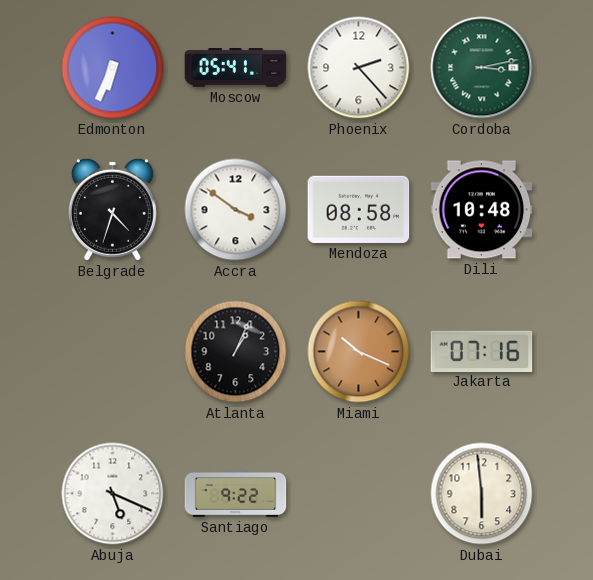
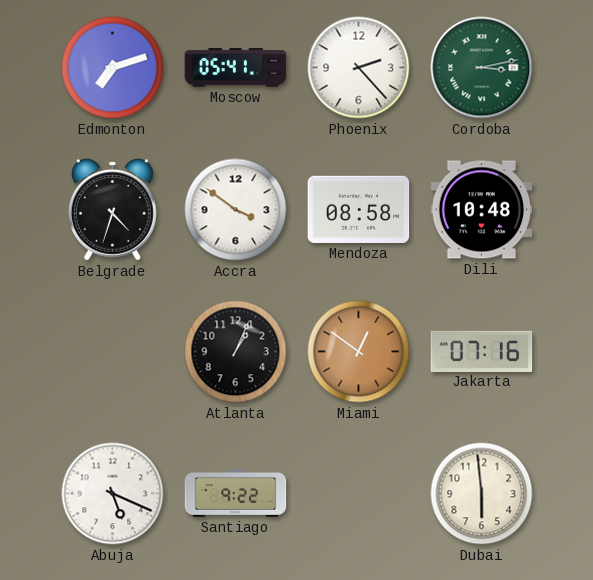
Edmonton: 6:34 -> 7:12 (113, 68)
Miami: 10:19 -> 12:51 (359, 352)
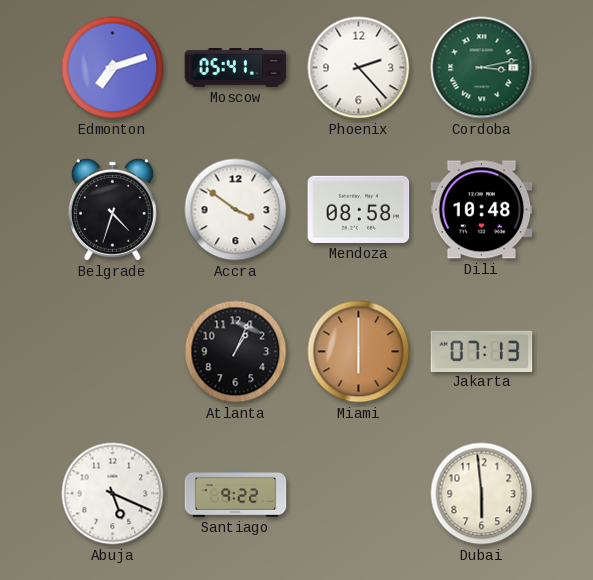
Miami: 12:51 -> 6:00 (359, 352)
Jakarta: 07:16 -> 07:13 (482, 351)
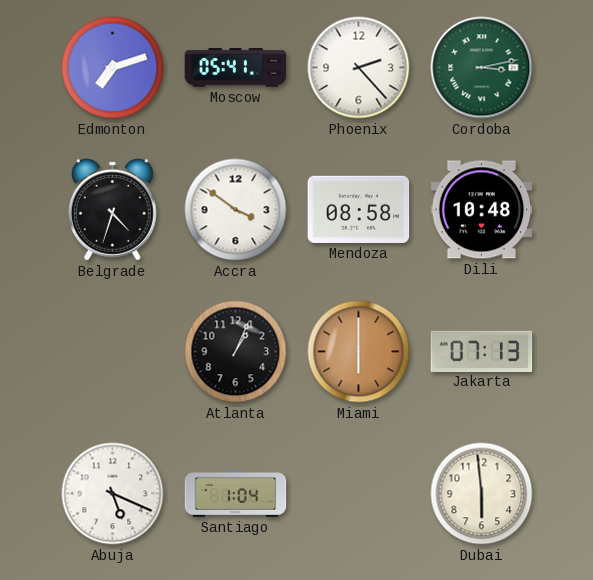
Santiago: 9:22 -> 1:04 (236, 493)
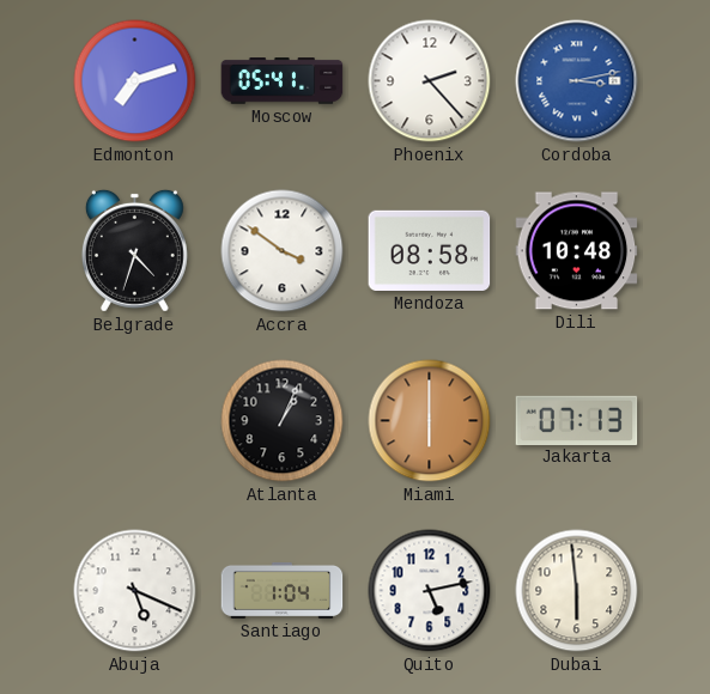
Cordoba dial: green -> blue (577, 81)
Quito: none -> 5:13 (430, 591)
